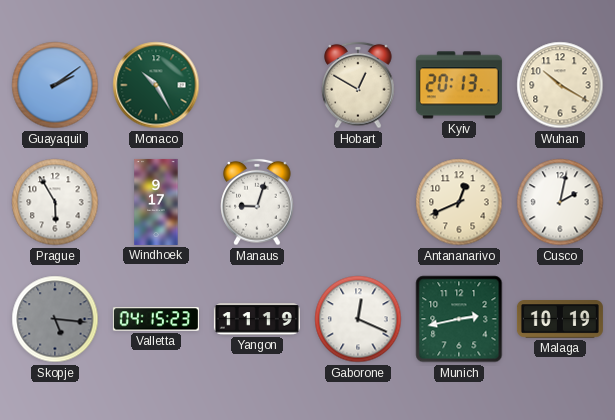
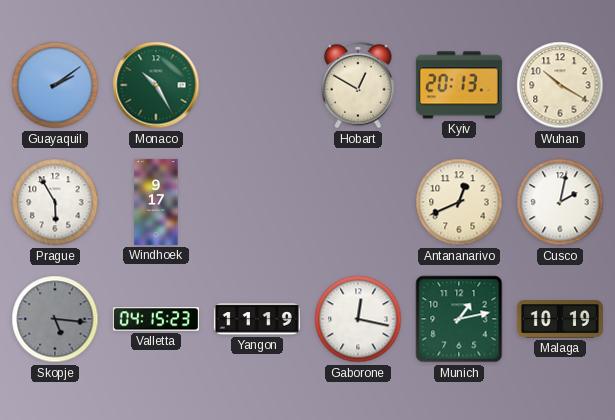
Manaus: 9:03 -> none (257, 202)
Gaborone: 12:19 -> 12:17 (358, 319)
Munich: 2:43 -> 1:13 (459, 319)
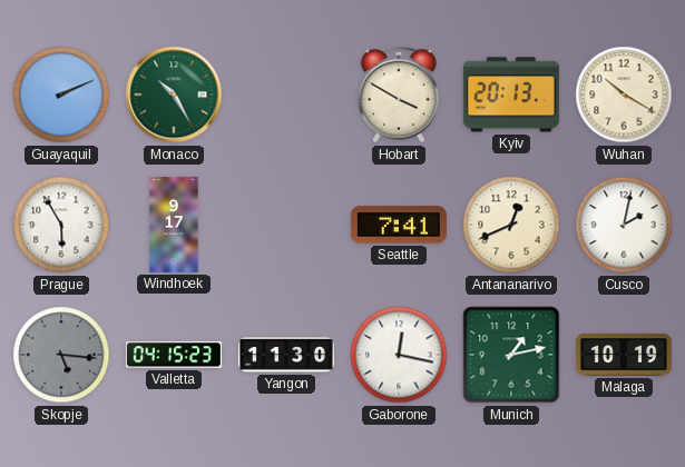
Guayaquil: 2:09 -> 2:11 (61, 95)
Hobart: 12:50 -> 3:50 (399, 95)
Seattle: none -> 7:41 (399, 225)
Yangon: 11:19 -> 11:30 (286, 355)
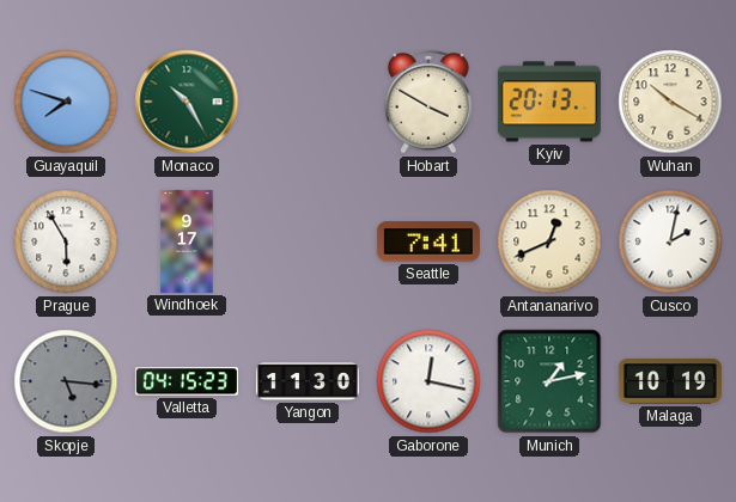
Guayaquil: 2:11 -> 7:48 (66, 102)
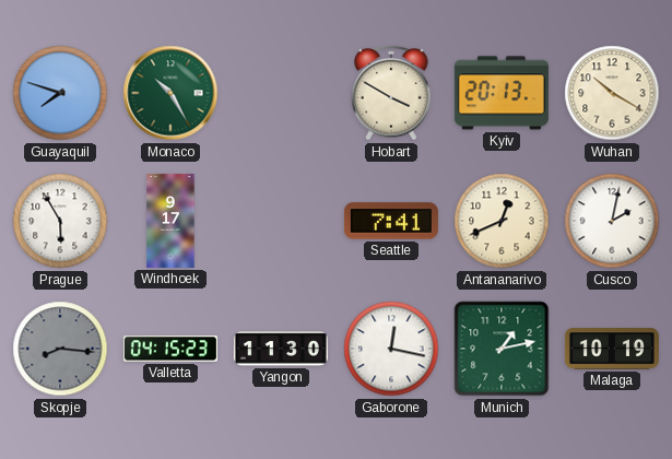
Skopje: 5:16 -> 8:16 (60, 349)
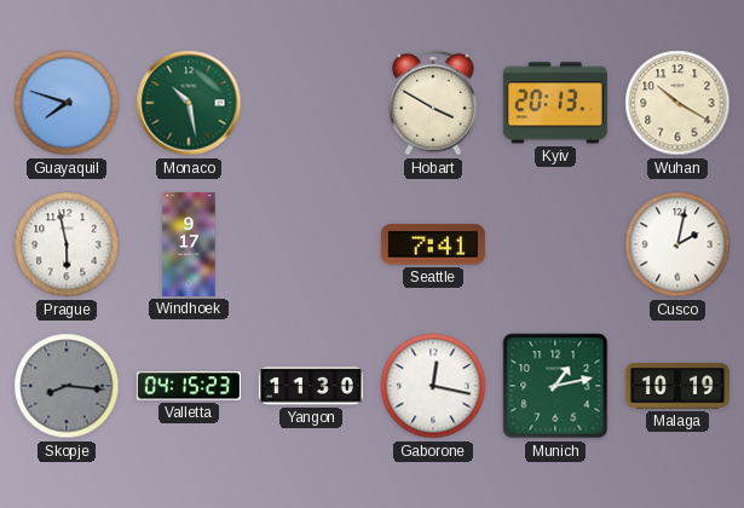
Monaco: 10:25 -> 10:28 (189, 103)
Prague: 5:55 -> 5:58 (67, 244)
Antananarivo: 12:41 -> none (502, 221)
